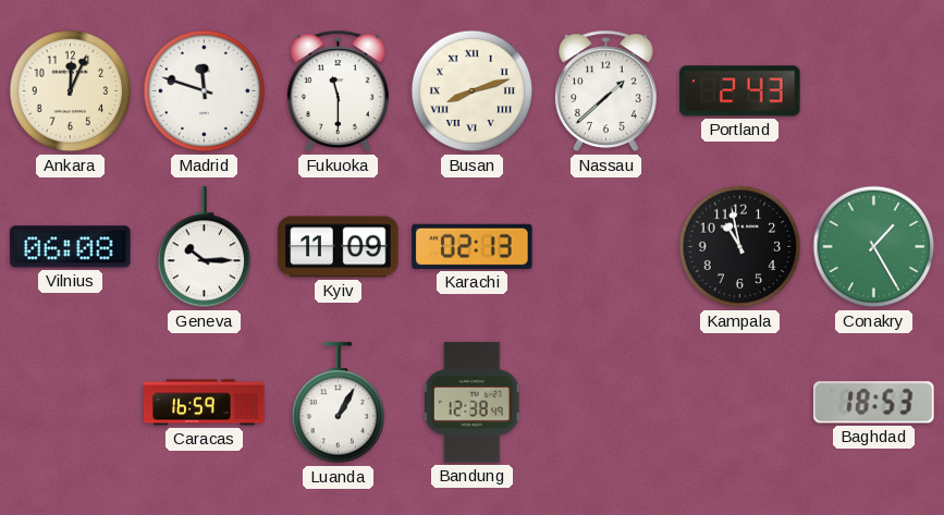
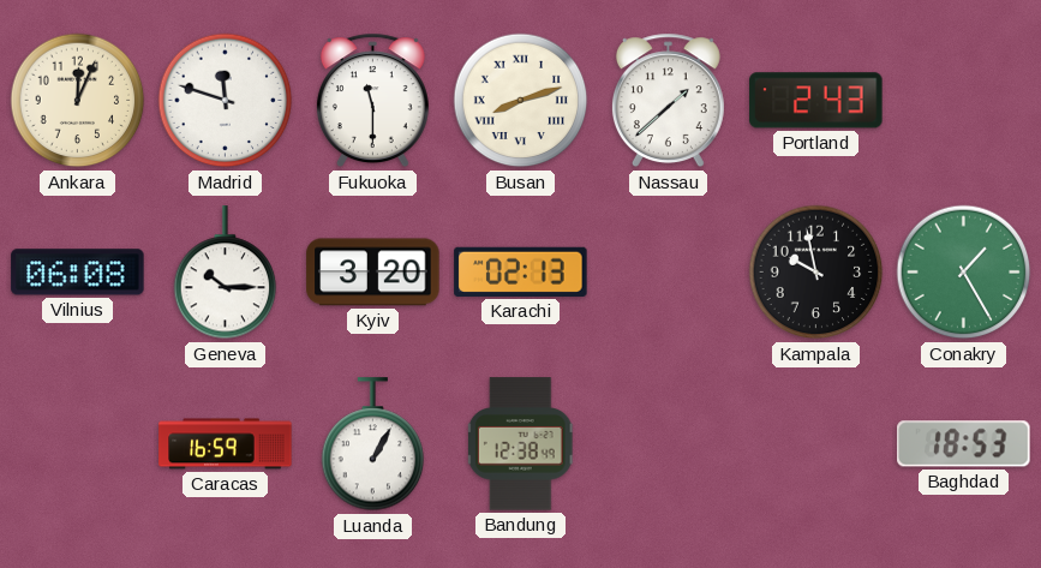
Kyiv: 11:09 -> 3:20 (373, 273)
Kampala: 10:58 -> 9:58 (816, 273)
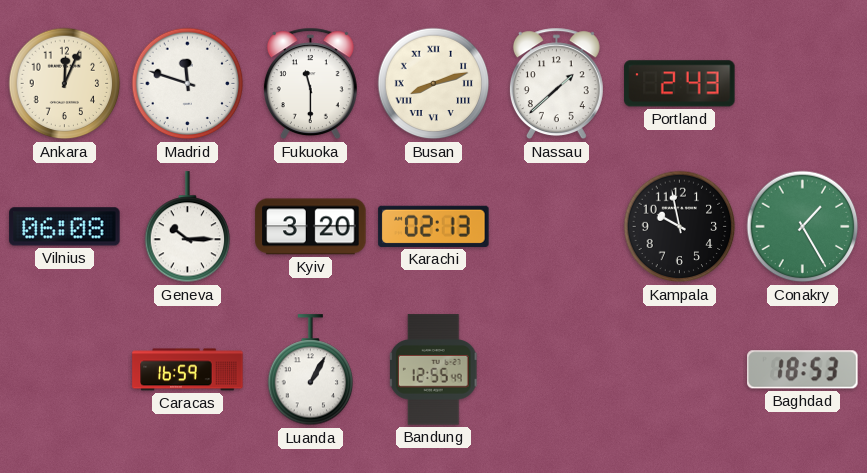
Bandung: 12:38 -> 12:55 (433, 370)
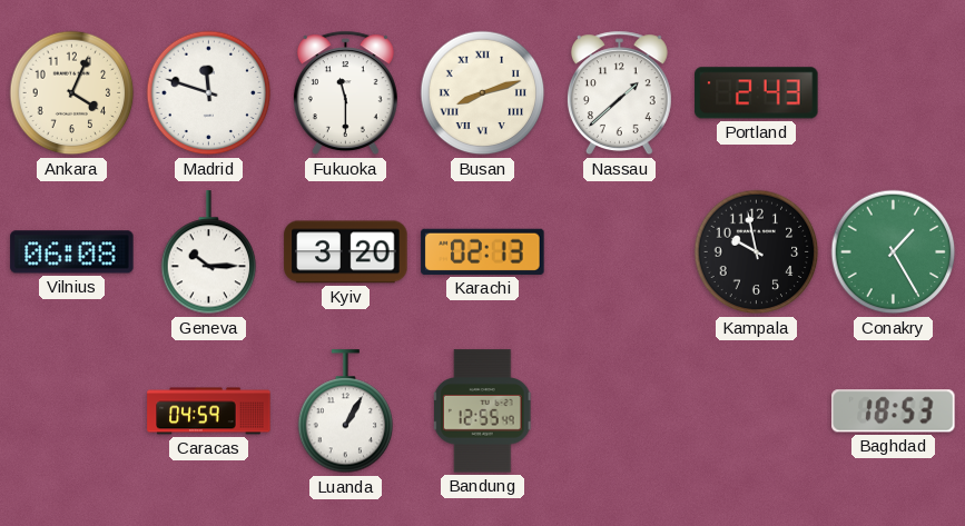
Ankara: 12:04 -> 4:04 (72, 93)
Caracas: 16:59 -> 04:59 (209, 411)
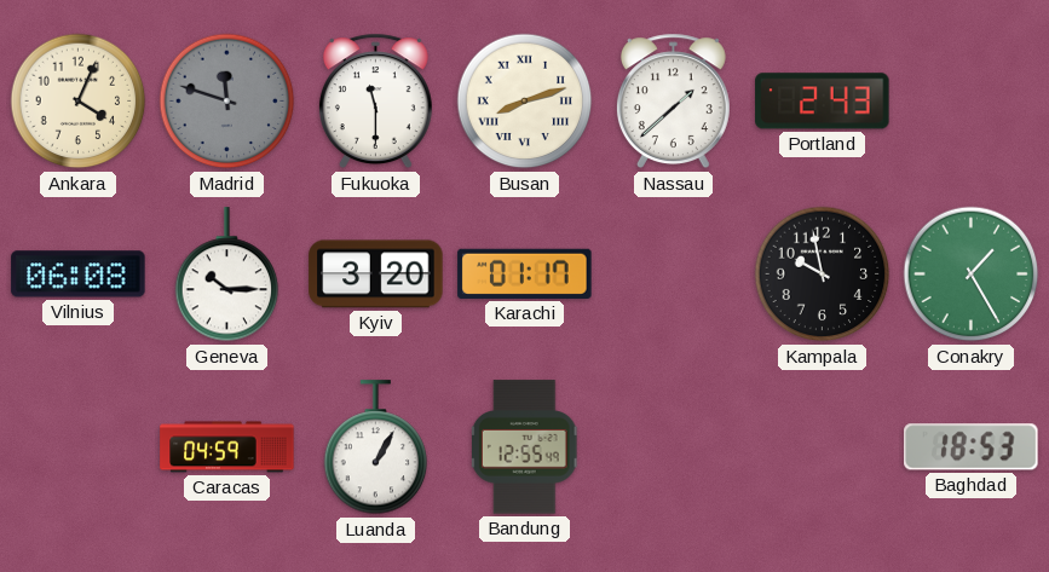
Madrid dial: white -> grey (227, 102)
Karachi: 02:13 -> 01:17 (525, 273)
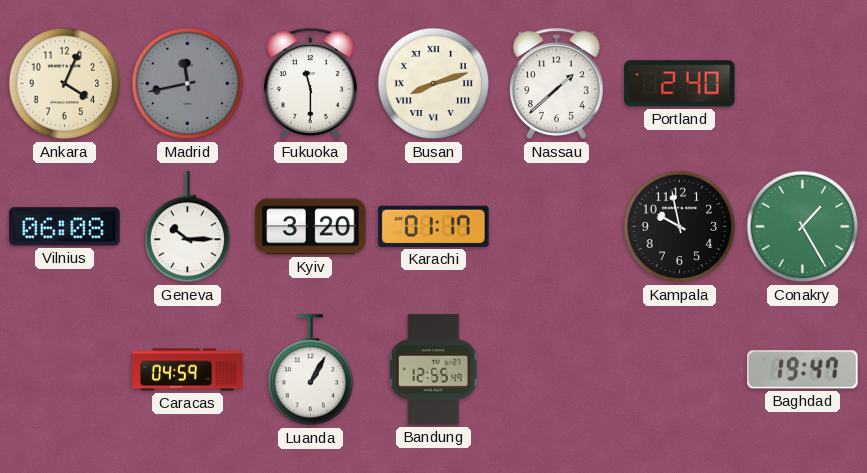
Madrid: 11:48 -> 11:43 (188, 84)
Portland: 2:43 -> 2:40 (680, 84)
Baghdad: 18:53 -> 19:47 (803, 370)
